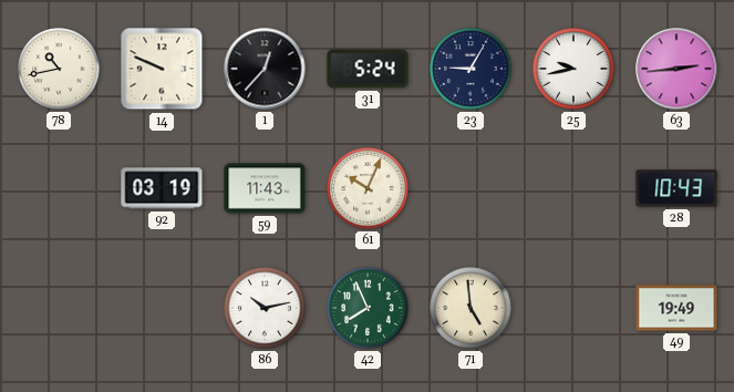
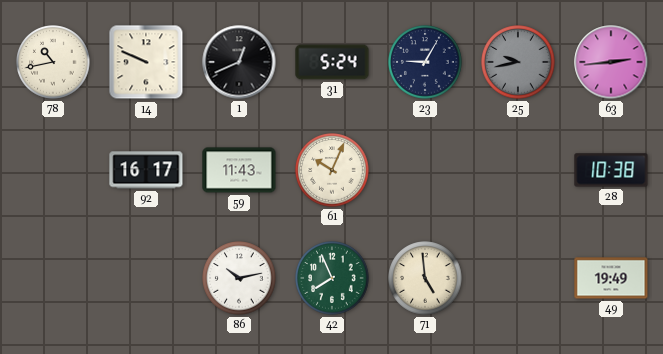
1: 12:37 -> 12:41 (239, 62)
25 dial: white -> grey (518, 62)
92: 03:19 -> 16:17 (146, 170)
28: 10:43 -> 10:38 (611, 170)
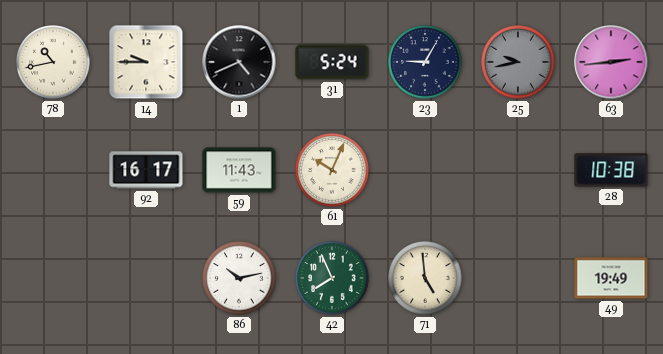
14: 9:49 -> 9:45 (146, 62)
1: 12:41 -> 4:41 (239, 62)
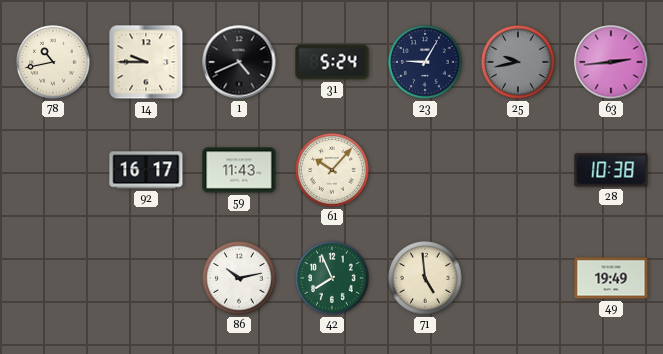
61: 10:04 -> 10:07 (332, 170)
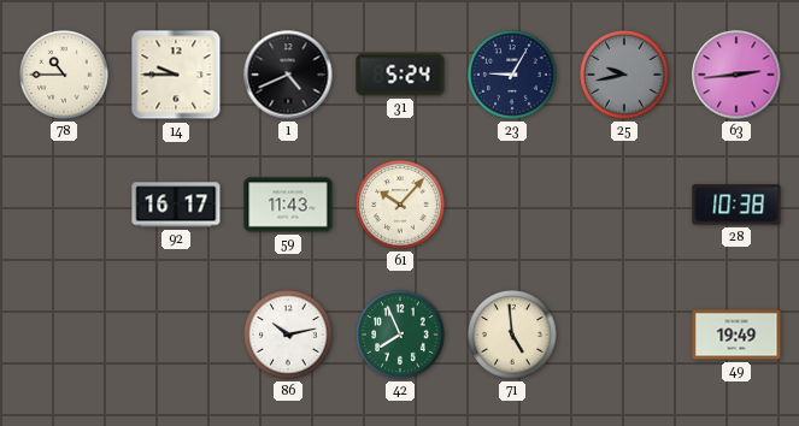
78: 10:43 -> 10:45 (64, 75)
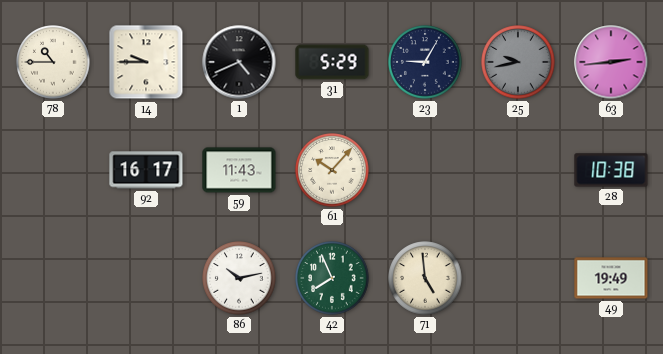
31: 5:24 -> 5:29 (332, 62)
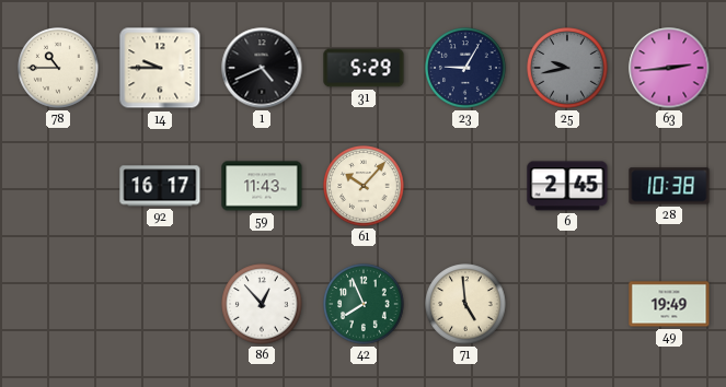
6: none -> 2:45 (567, 186)
86: 10:13 -> 12:53 (262, 304)
